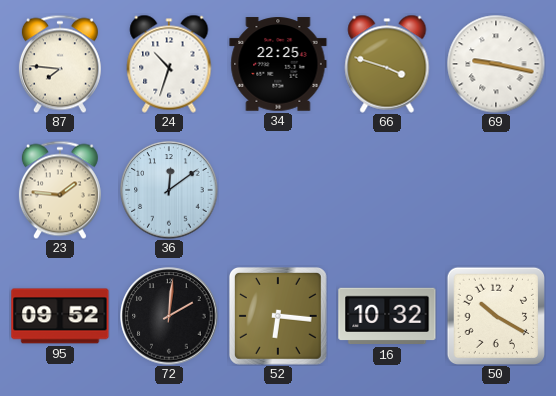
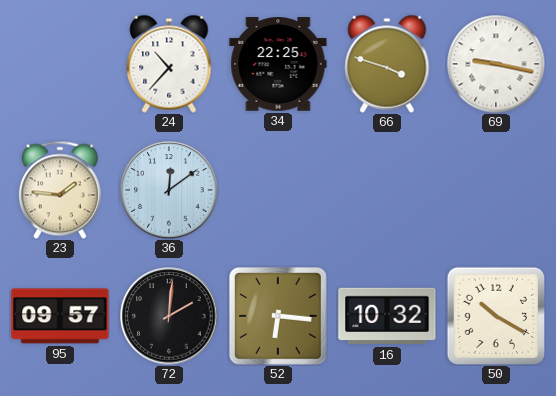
87: 7:46 -> none (60, 64)
24: 10:33 -> 10:37 (169, 64)
95: 09:52 -> 09:57 (60, 316)
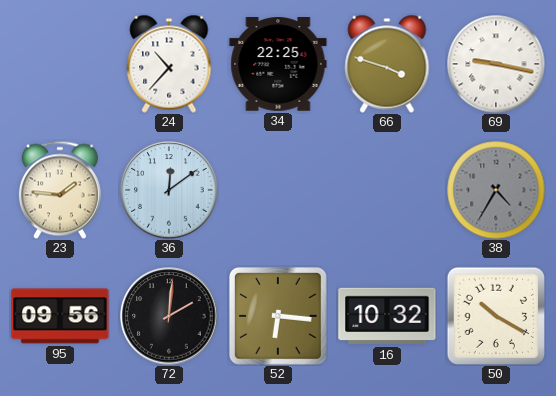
38: none -> 4:35 (496, 190)
95: 09:57 -> 09:56 (60, 316)
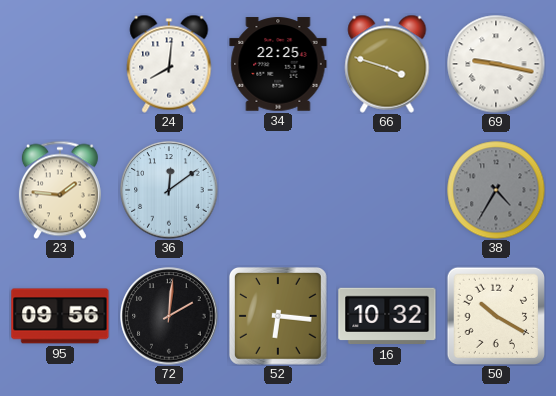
24: 10:37 -> 8:01 (169, 64)
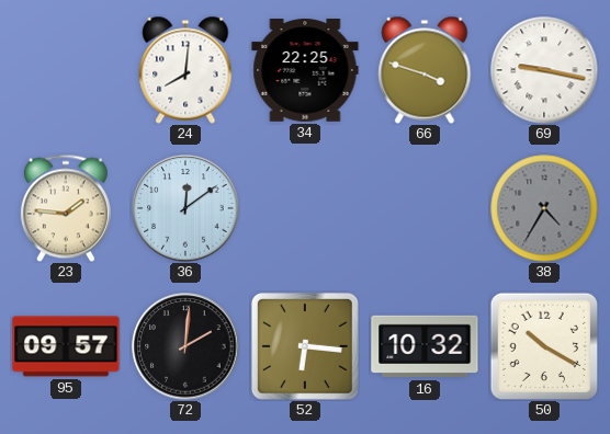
95: 09:56 -> 09:57 (66, 346)
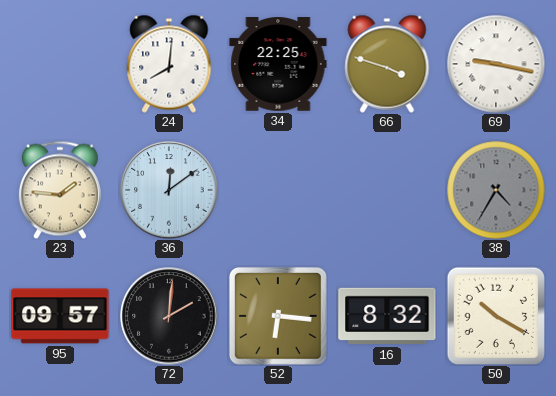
16: 10:32 -> 8:32 (387, 316)
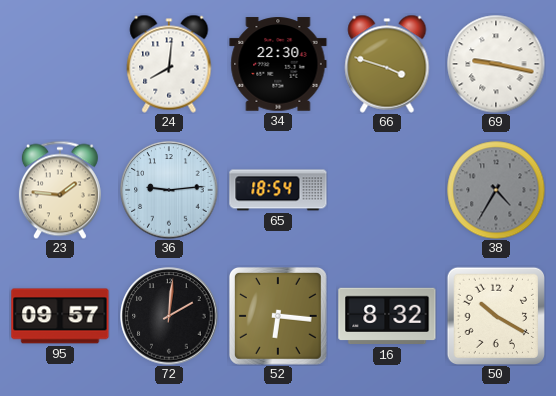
34: 22:25 -> 22:30 (278, 64)
36: 12:09 -> 9:14 (169, 190)
65: none -> 18:54 (278, 190)
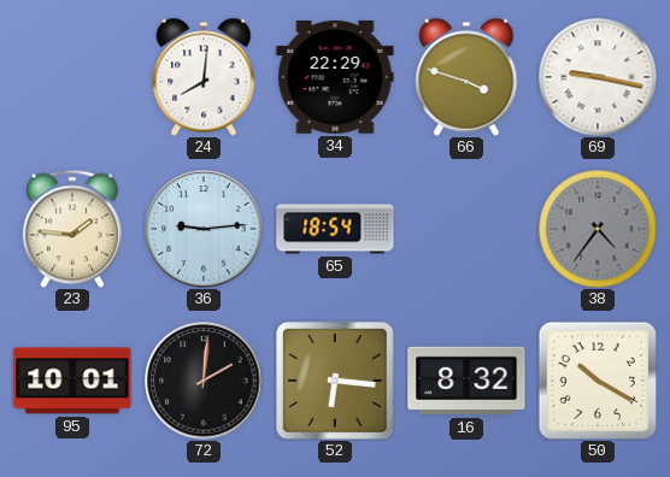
34: 22:30 -> 22:29 (335, 77)
38: 4:35 -> 4:36 (598, 229)
95: 09:57 -> 10:01 (72, 381)
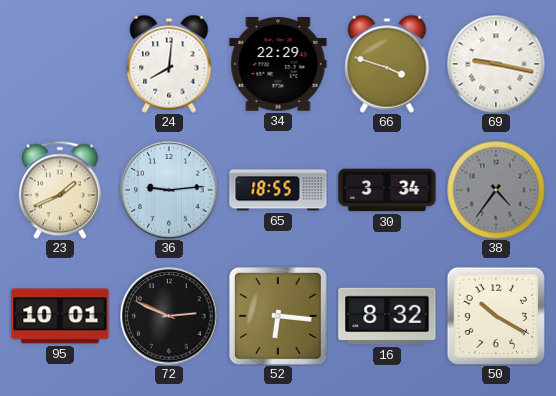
23: 1:46 -> 1:41 (60, 190)
65: 18:54 -> 18:55 (278, 190)
30: none -> 3:34 (387, 190)
72: 2:01 -> 2:49 (169, 316)
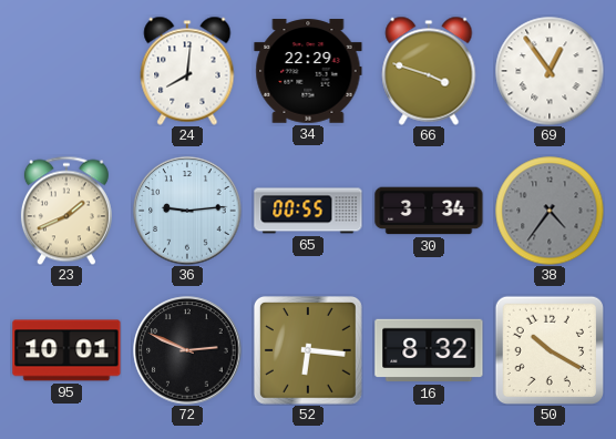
69: 9:17 -> 12:54 (550, 71)
65: 18:55 -> 00:55 (308, 211)
